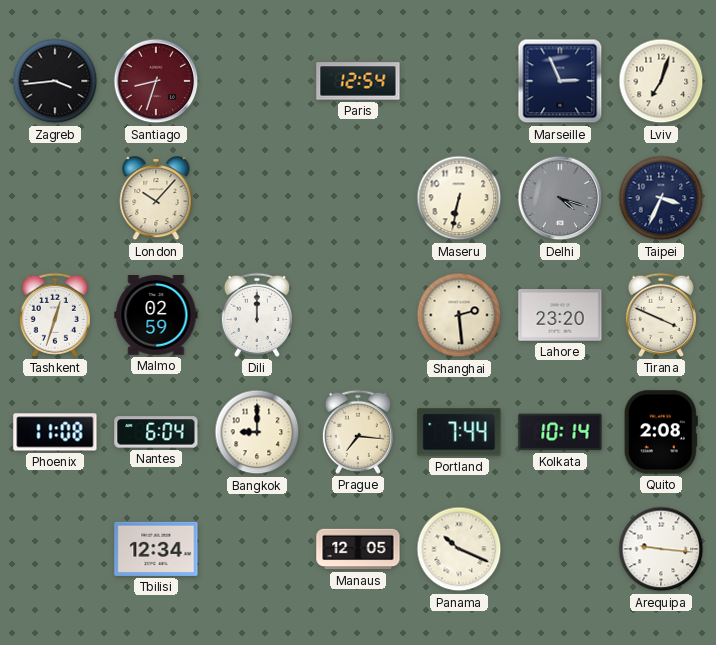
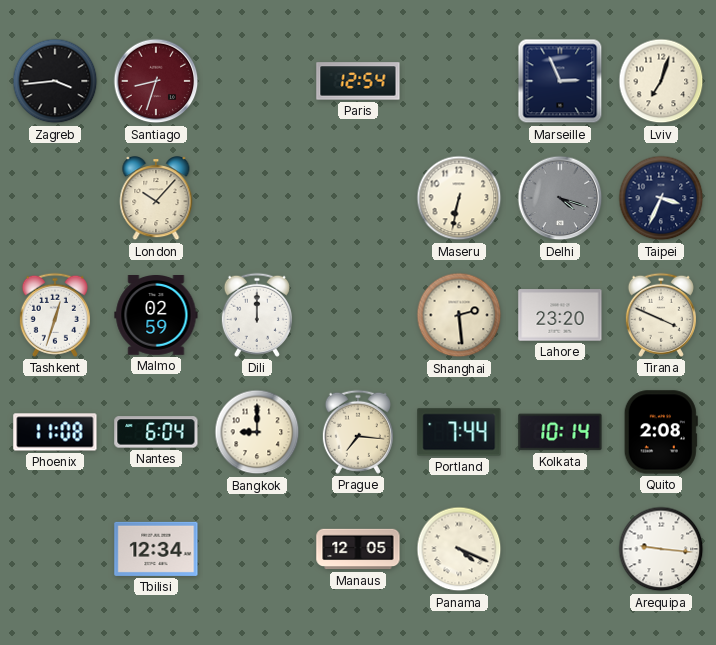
Panama: 10:19 -> 4:19 (459, 549)
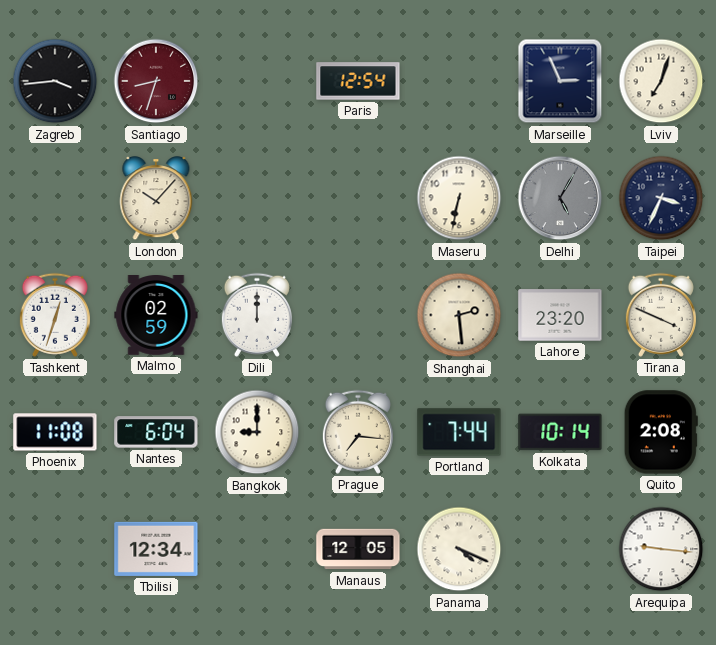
Delhi: 4:18 -> 5:05 (560, 198)
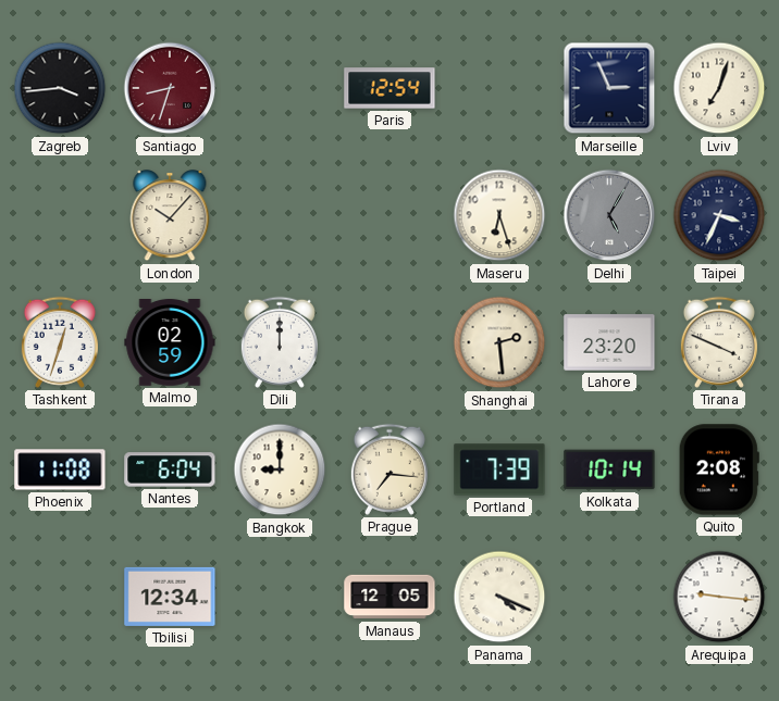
Maseru: 6:32 -> 6:27 (499, 215)
Portland: 7:44 -> 7:39 (499, 470)
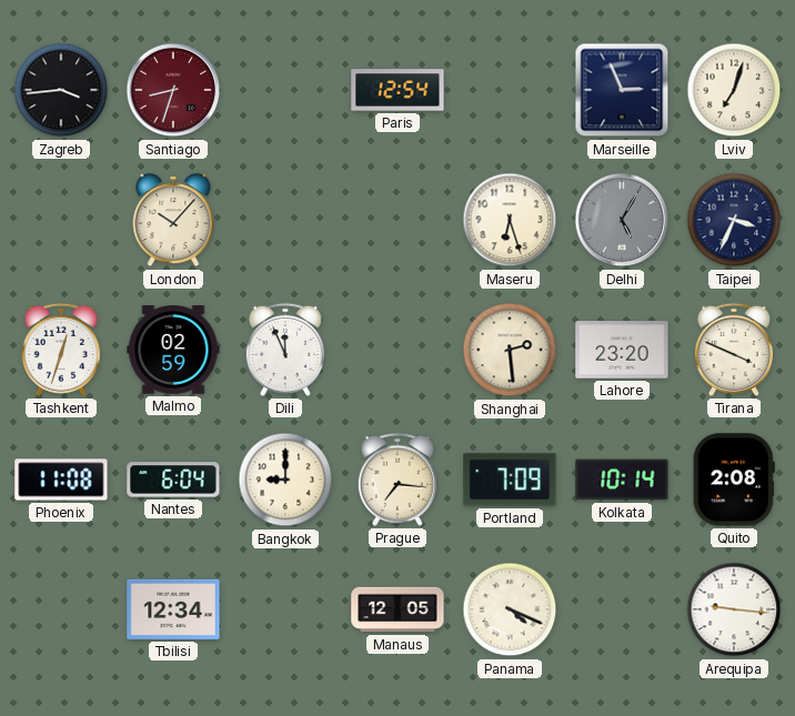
Dili: 12:00 -> 11:56 (285, 350)
Portland: 7:39 -> 7:09 (510, 480)
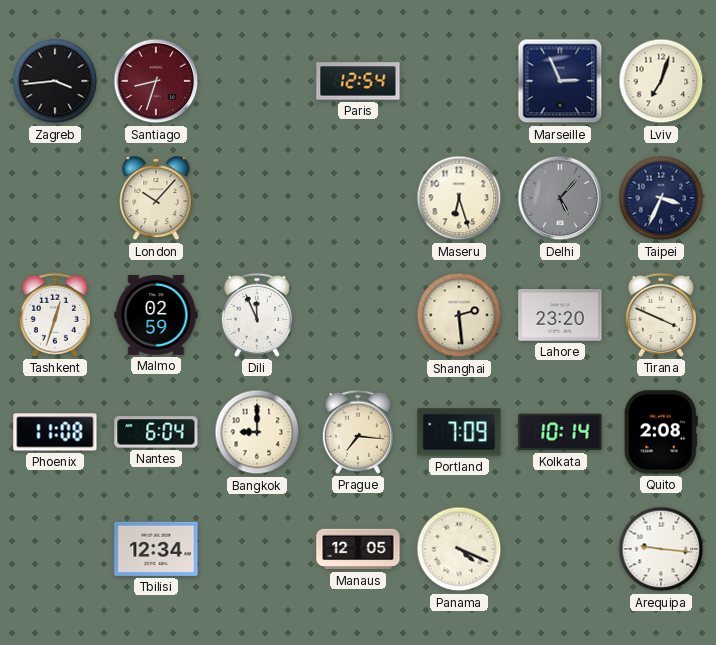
Delhi: 5:05 -> 5:07 (560, 198)
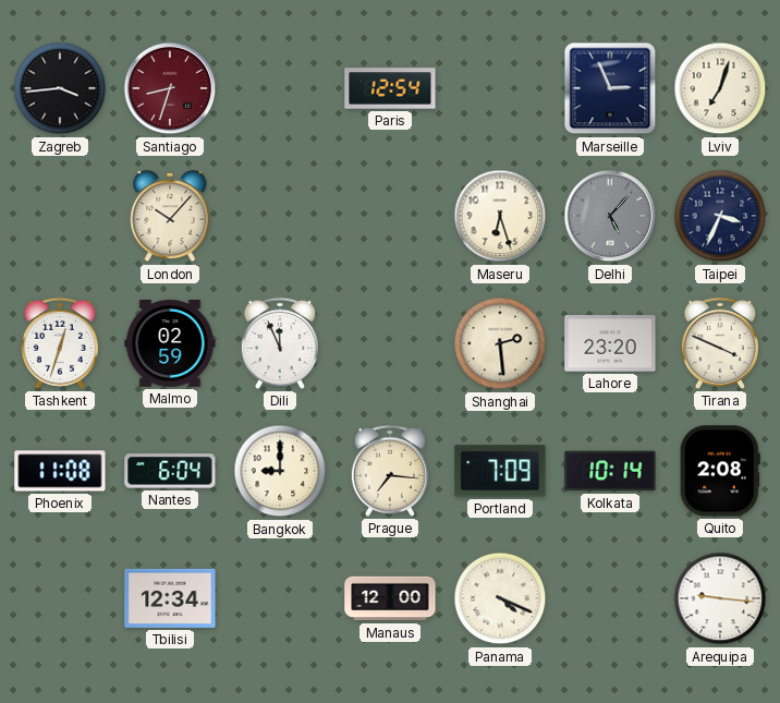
Manaus: 12:05 -> 12:00 (390, 598)
